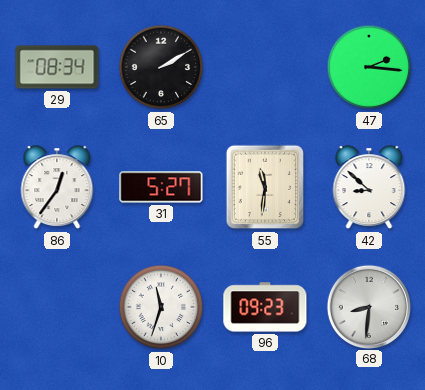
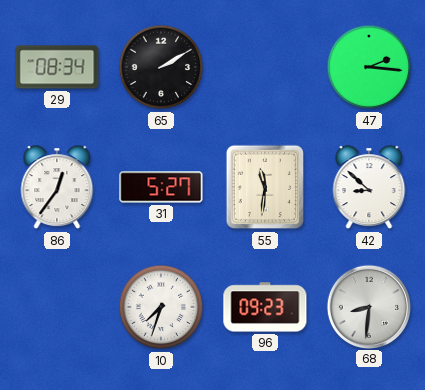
10: 11:33 -> 7:33 (161, 307)
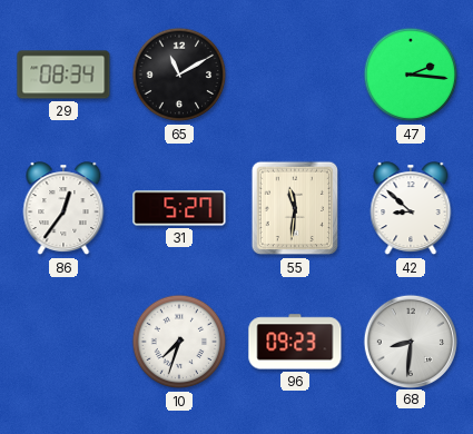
65: 2:10 -> 11:10 (179, 75)
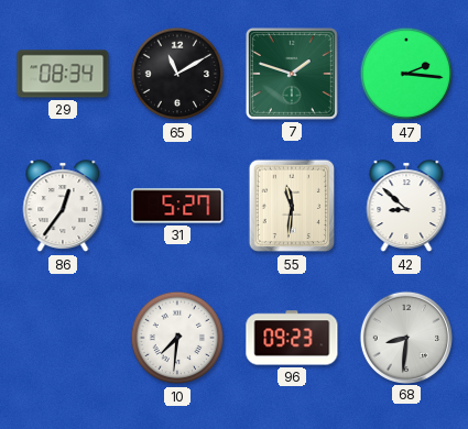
7: none -> 1:48 (292, 74)
10: 7:33 -> 7:31 (177, 338)
